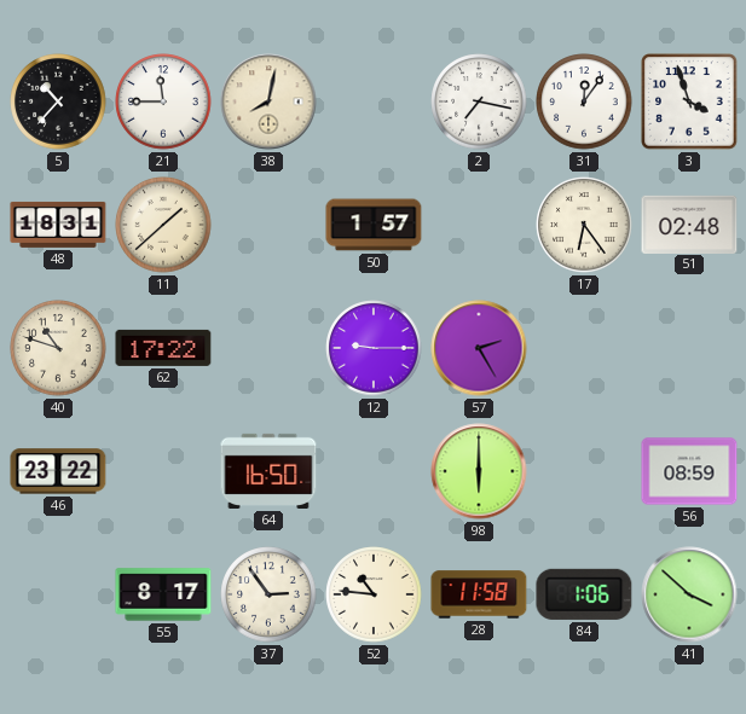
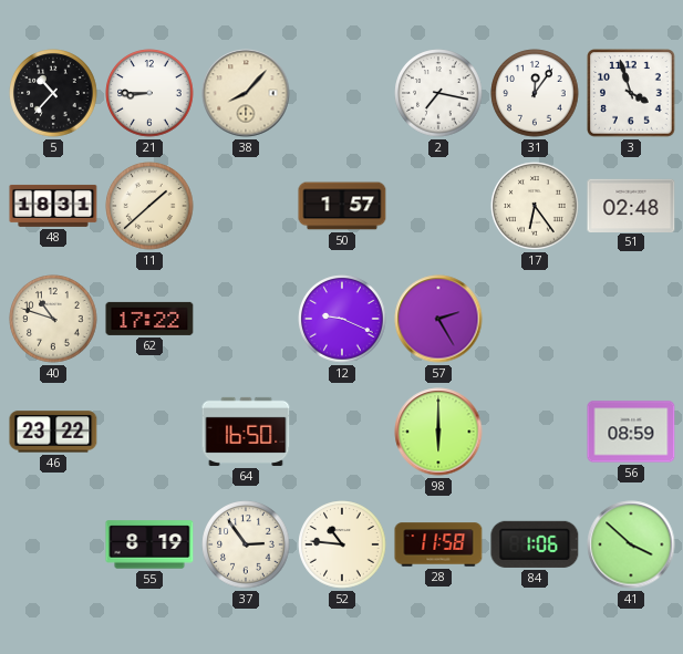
21: 11:45 -> 8:45 (149, 93)
38: 8:02 -> 8:07 (246, 93)
12: 9:15 -> 9:19 (342, 319)
55: 8:17 -> 8:19 (149, 544)
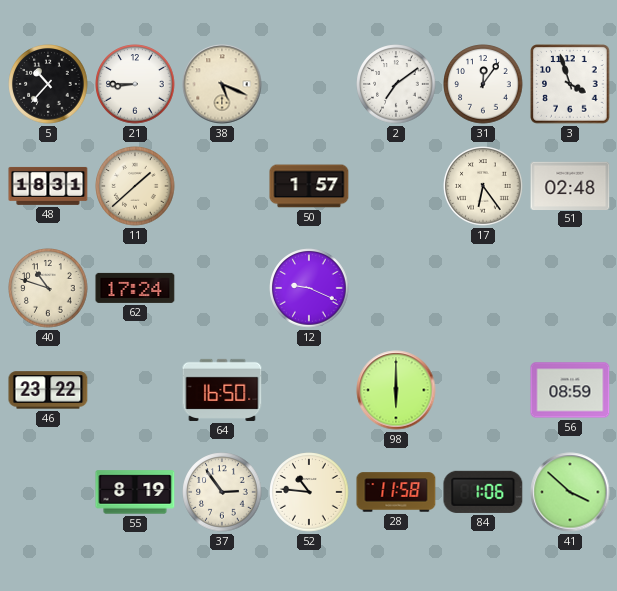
38: 8:07 -> 5:19 (222, 84)
2: 7:17 -> 7:09 (396, 84)
62: 17:22 -> 17:24 (135, 288)
57: 2:25 -> none (438, 319)
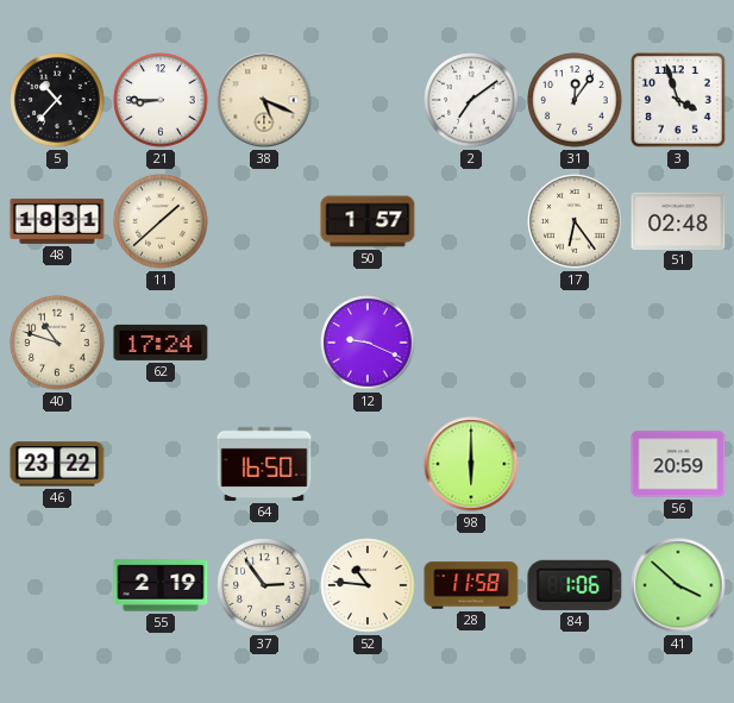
56: 08:59 -> 20:59 (678, 464)
55: 8:19 -> 2:19 (161, 585)
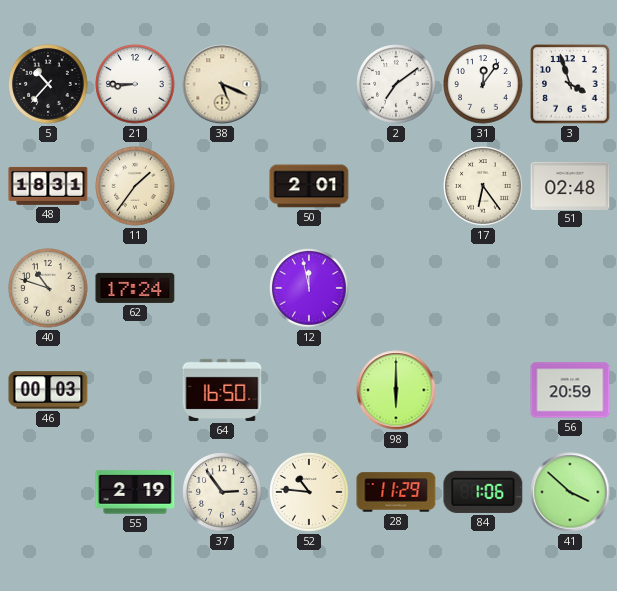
11: 1:38 -> 1:36 (135, 186)
50: 1:57 -> 2:01 (309, 186)
12: 9:19 -> 11:58 (309, 288)
46: 23:22 -> 00:03 (48, 390)
28: 11:58 -> 11:29 (396, 492)
